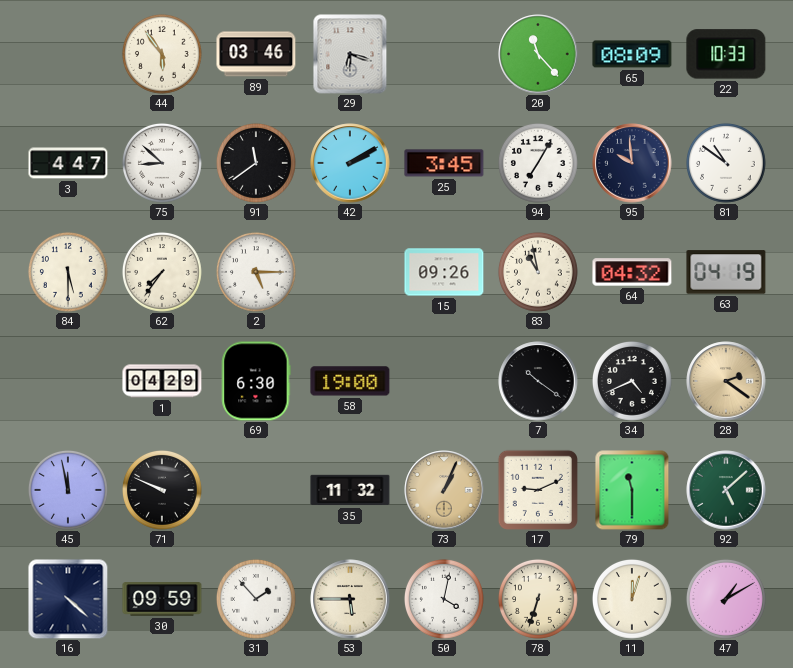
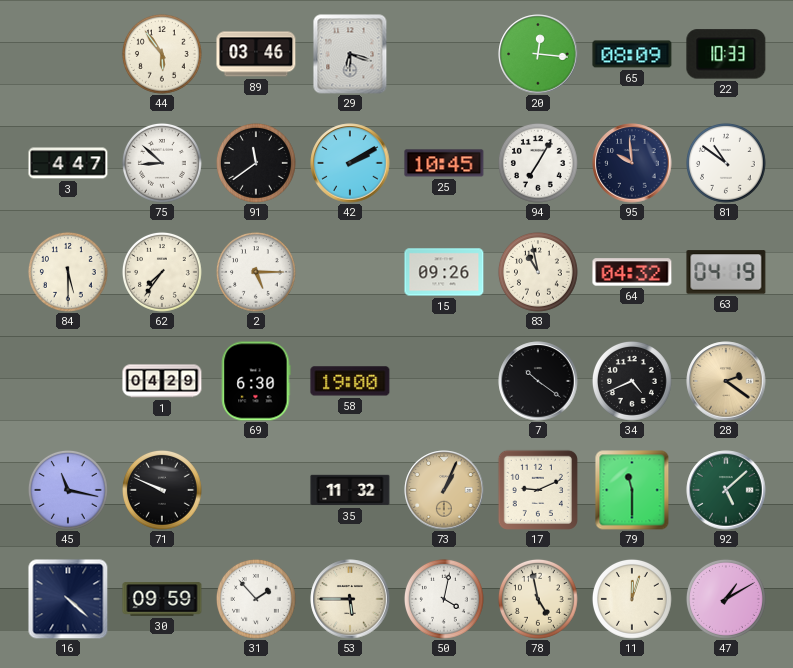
20: 11:23 -> 12:16 (538, 54)
25: 3:45 -> 10:45 (444, 163)
45: 11:58 -> 11:17 (68, 490)
78: 6:33 -> 4:58 (538, 599)
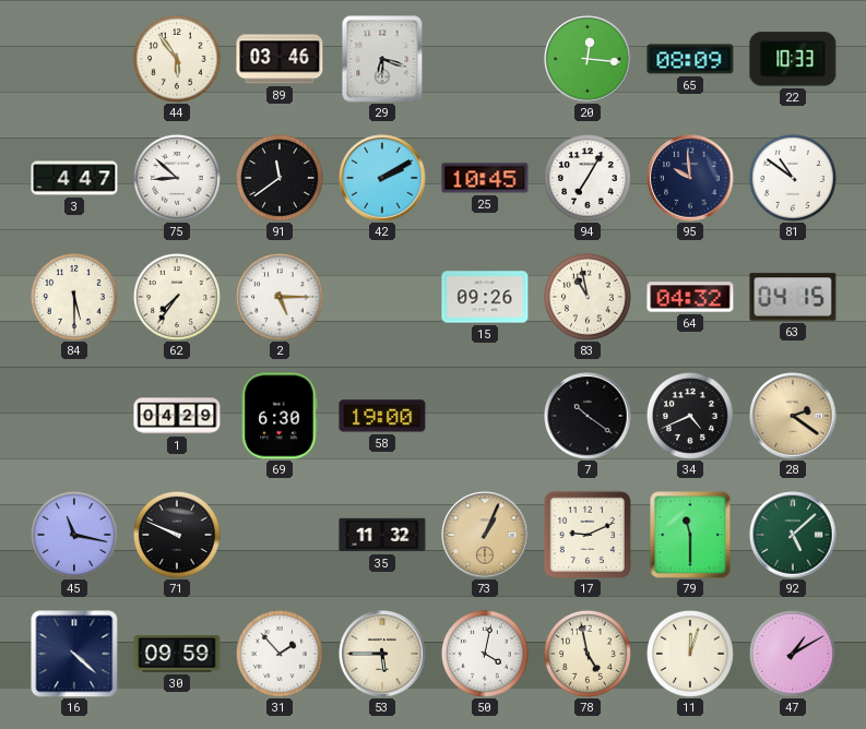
63: 04:19 -> 04:15 (793, 297)
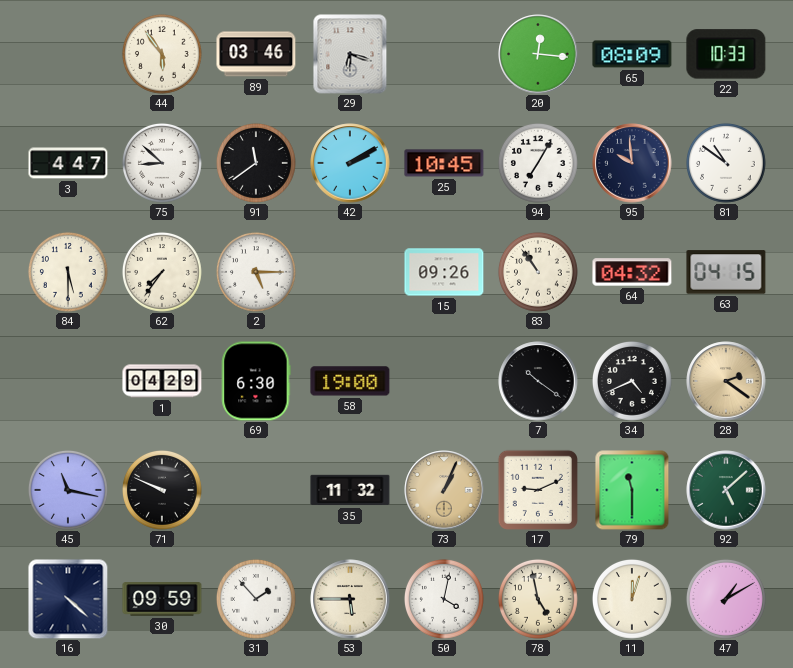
83: 10:58 -> 10:54 (538, 272)
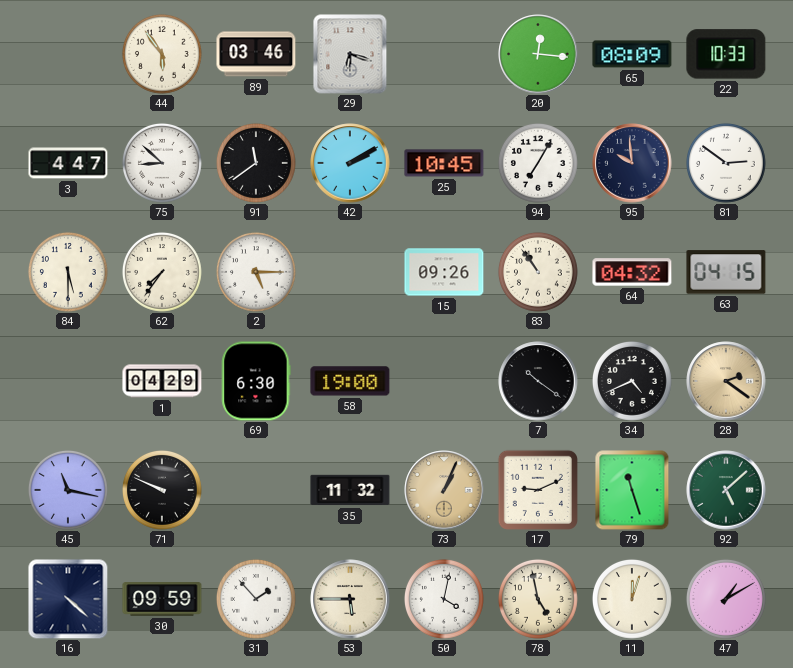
81: 10:51 -> 2:51 (726, 163)
79: 11:30 -> 11:27 (632, 490)
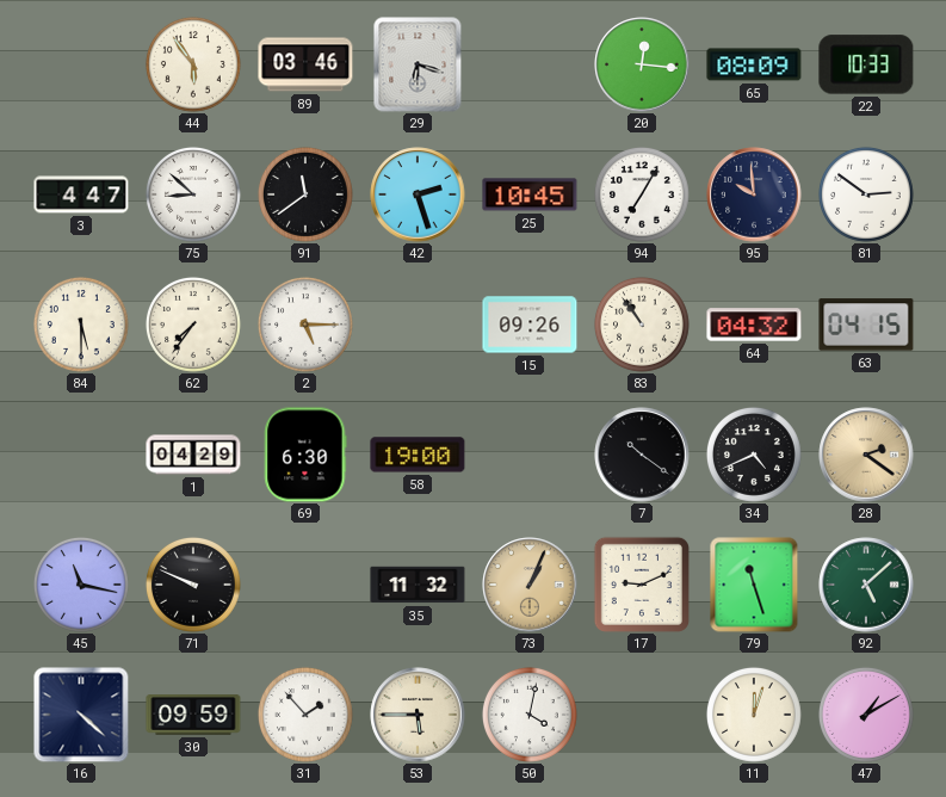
42: 2:10 -> 2:27 (418, 194)
78: 4:58 -> none (538, 599)
